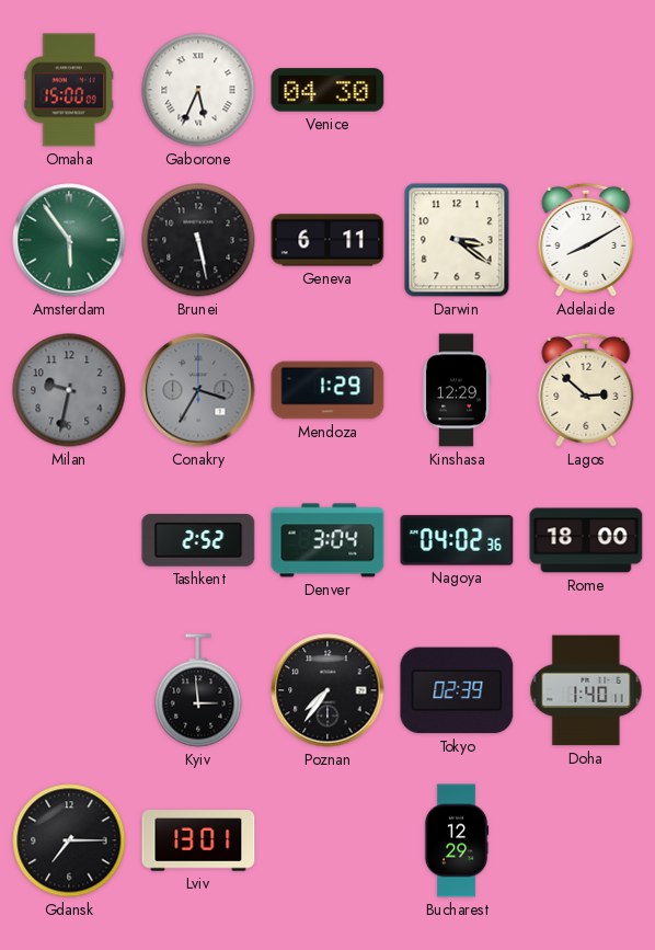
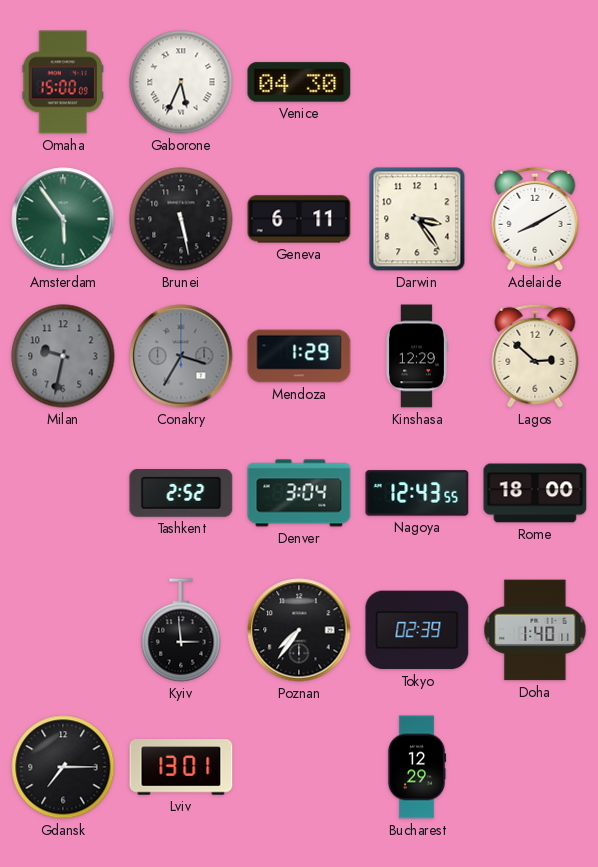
Darwin: 3:21 -> 3:24 (417, 219)
Nagoya: 04:02 -> 12:43 (417, 493)
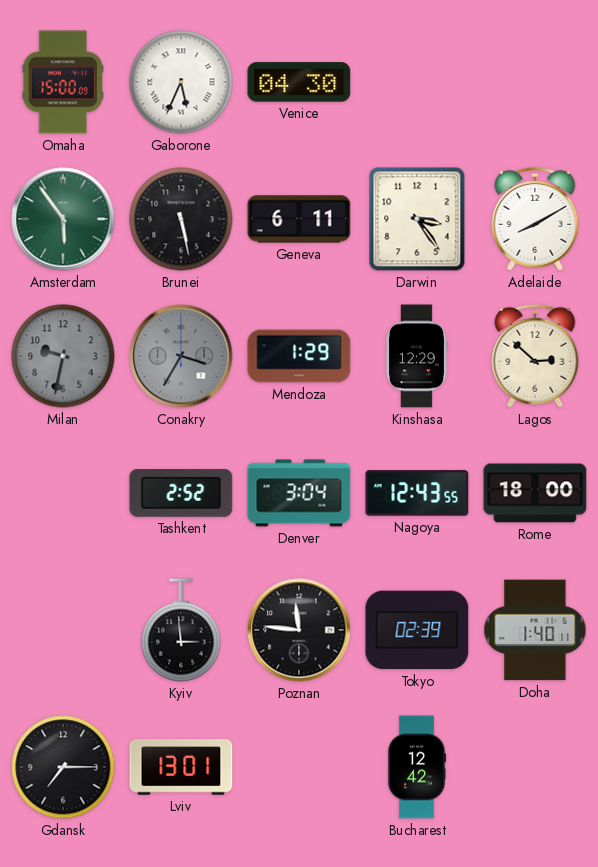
Poznan: 7:36 -> 11:46 (299, 630)
Bucharest: 12:29 -> 12:42 (417, 767)
